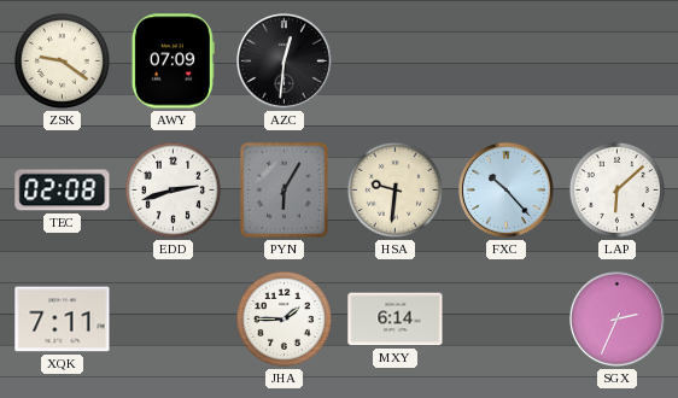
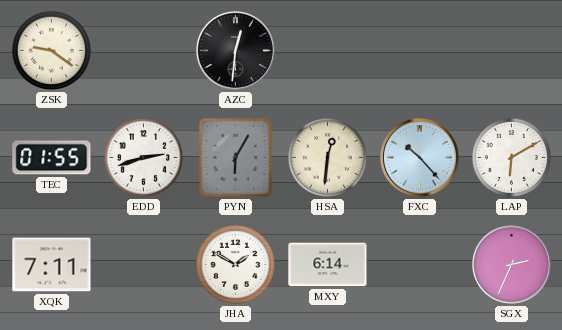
AWY: 07:09 -> none (173, 62)
TEC: 02:08 -> 01:55 (52, 158)
HSA: 9:31 -> 12:31 (327, 157)
LAP: 6:08 -> 6:10 (511, 157)
JHA: 1:45 -> 1:50 (235, 264)
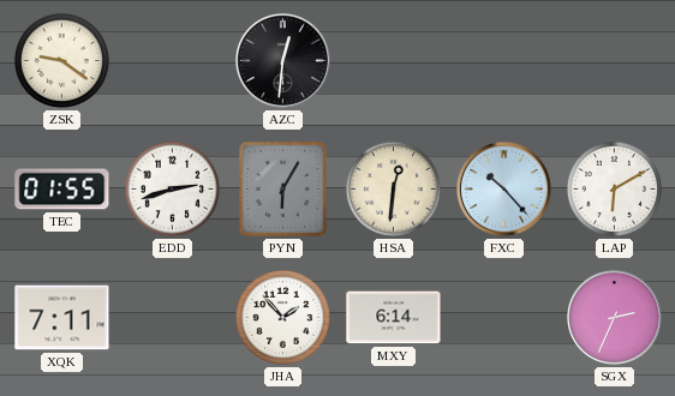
JHA: 1:50 -> 1:53 (282, 317)
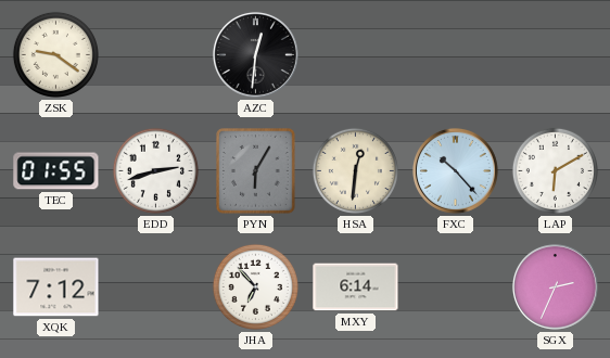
XQK: 7:11 -> 7:12 (56, 287)
JHA: 1:53 -> 6:53 (255, 286)
